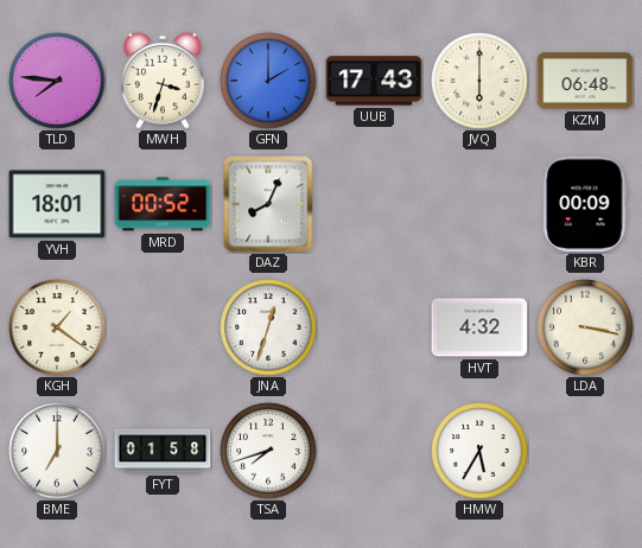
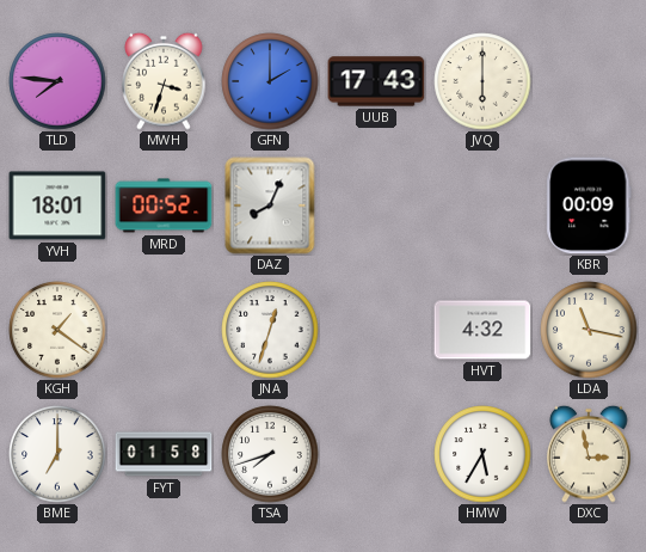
KZM: 06:48 -> none (585, 81)
LDA: 3:17 -> 11:17 (589, 330)
DXC: none -> 2:58 (589, 454)
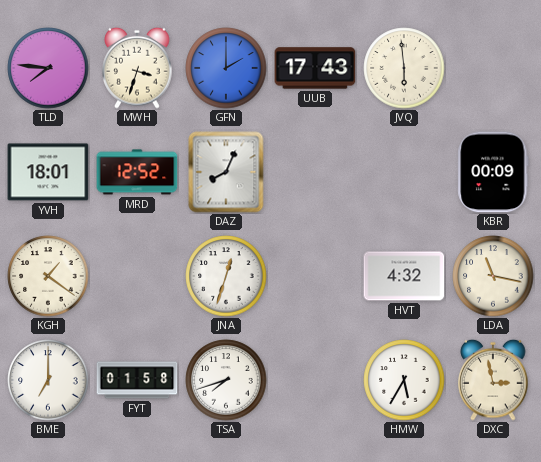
JVQ: 6:00 -> 5:59 (404, 68)
MRD: 00:52 -> 12:52 (137, 172)
